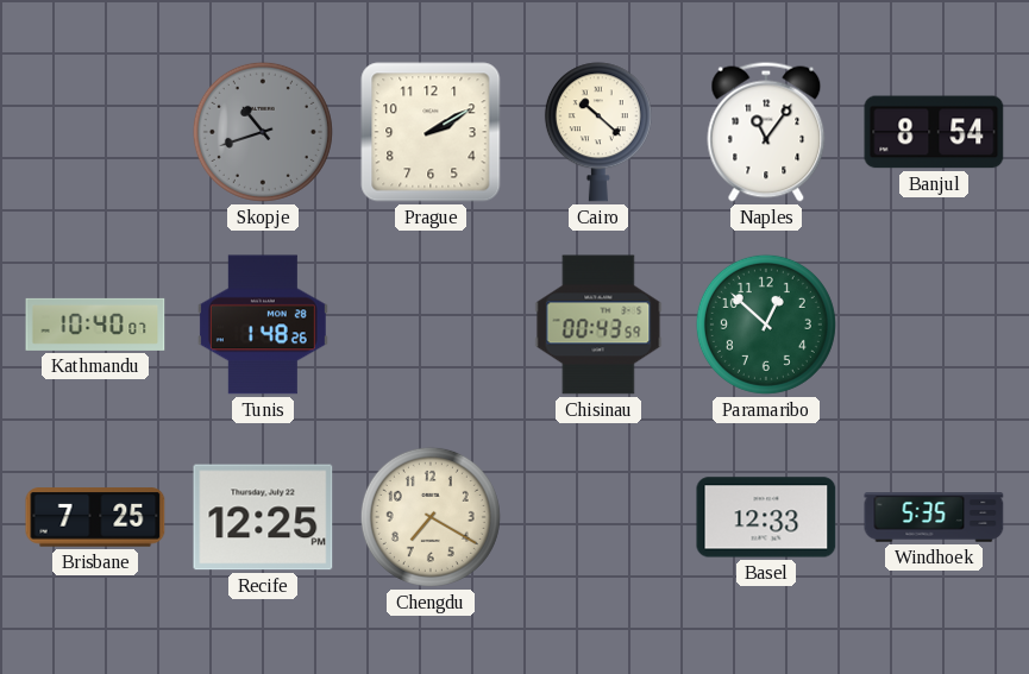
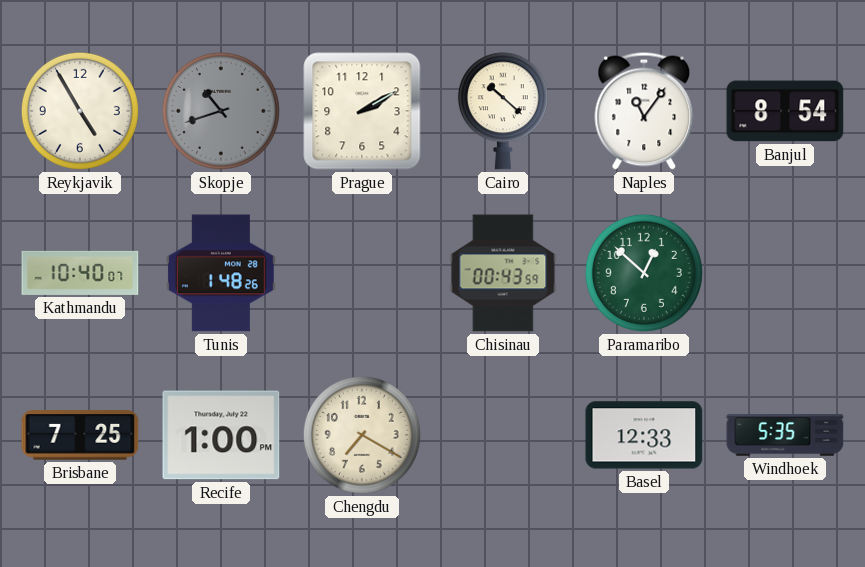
Reykjavik: none -> 4:55 (80, 111)
Recife: 12:25 -> 1:00 (221, 435)
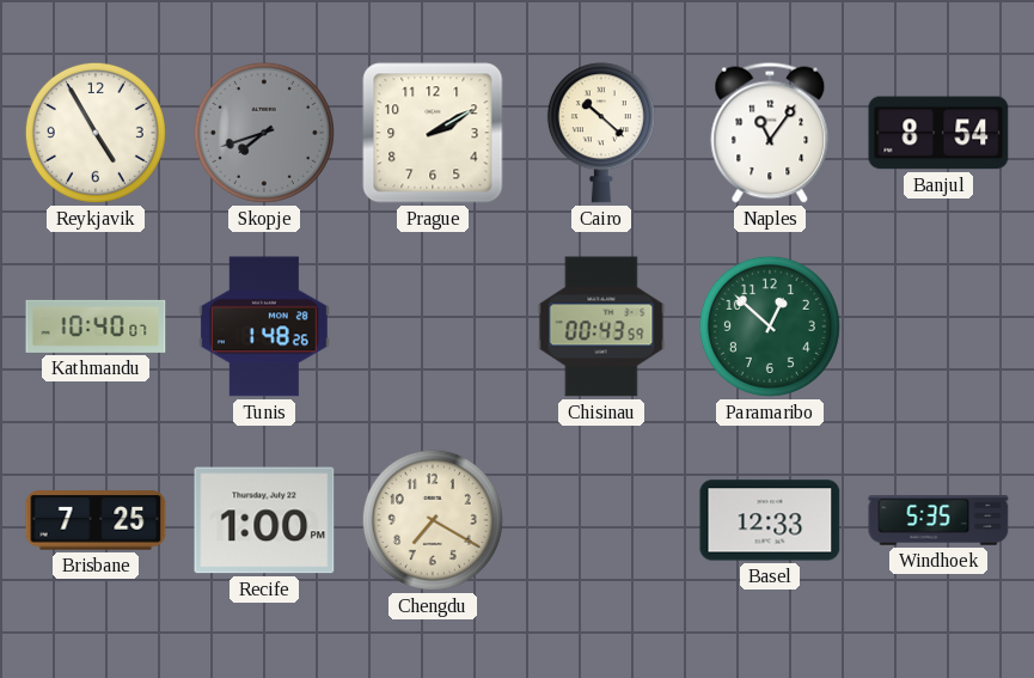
Skopje: 10:42 -> 7:42 (264, 133)
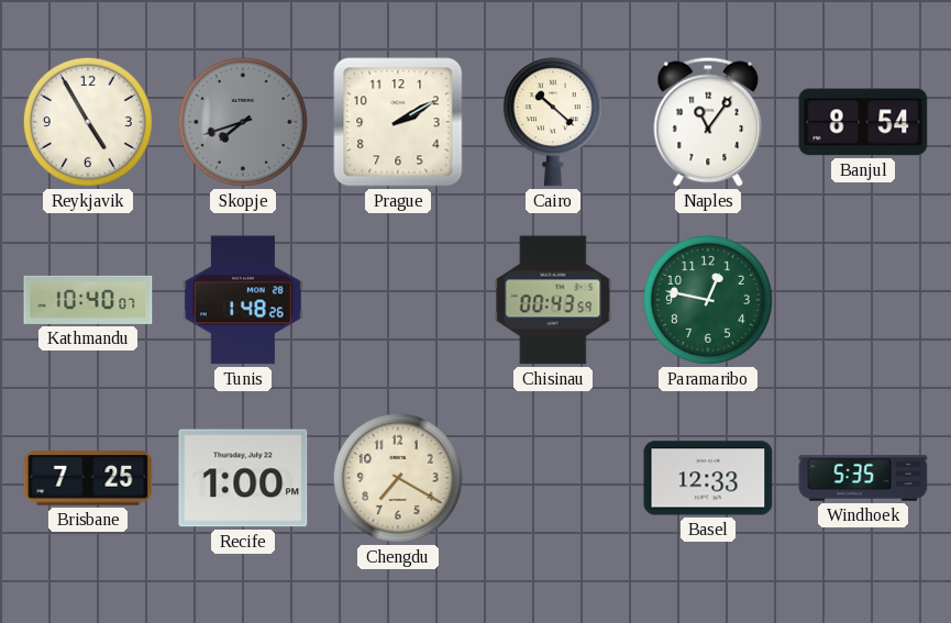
Paramaribo: 12:52 -> 12:47 (708, 300)
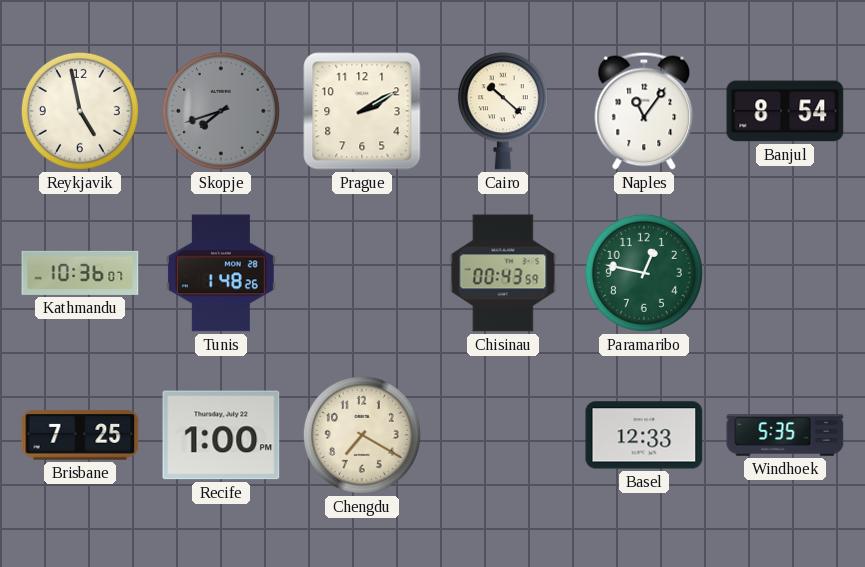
Reykjavik: 4:55 -> 4:58 (80, 111)
Kathmandu: 10:40 -> 10:36 (80, 273)
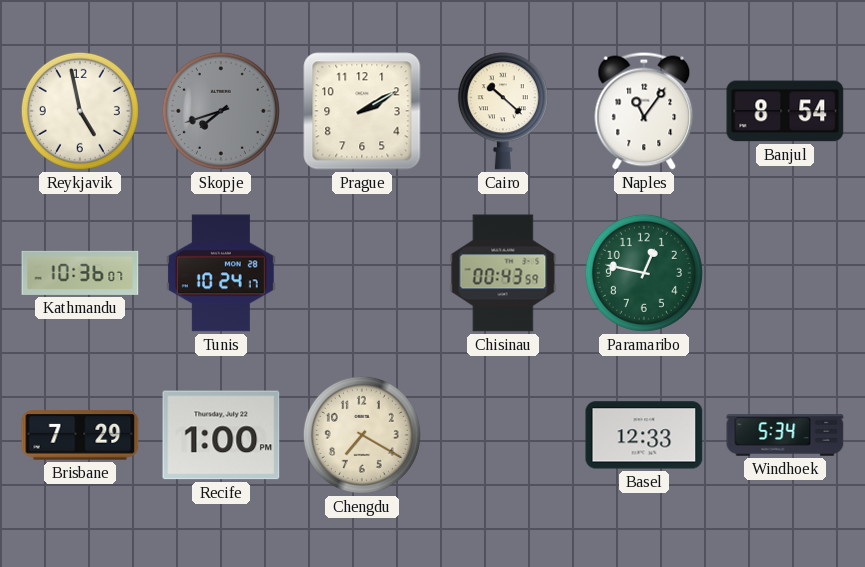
Tunis: 1:48 -> 10:24 (221, 273)
Brisbane: 7:25 -> 7:29 (80, 435)
Windhoek: 5:35 -> 5:34 (785, 435)
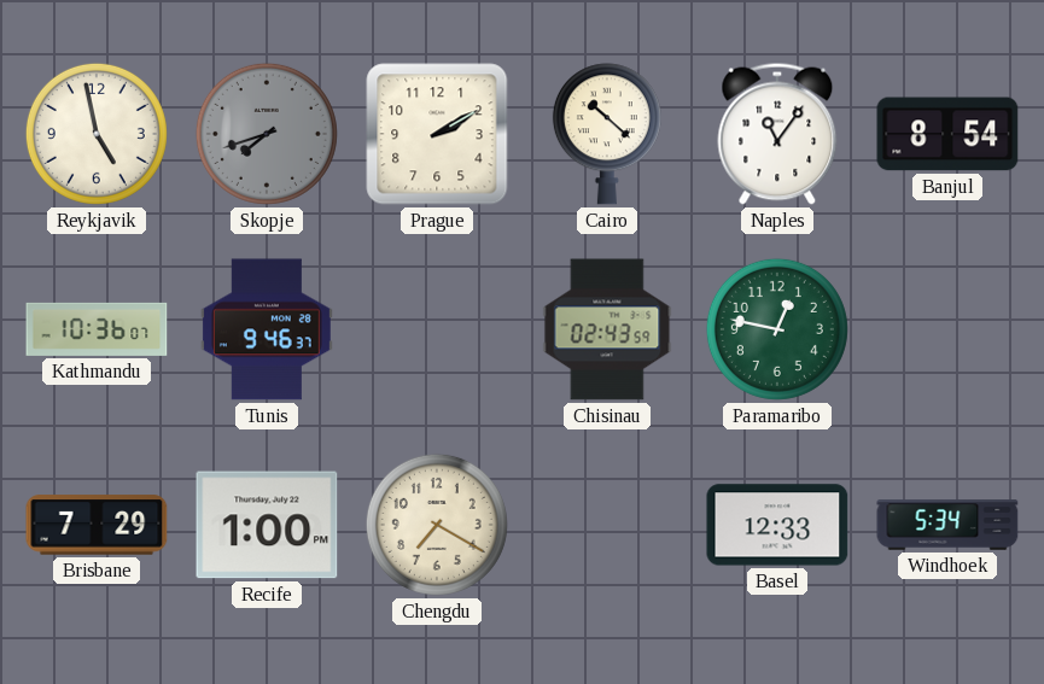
Tunis: 10:24 -> 9:46 (267, 329)
Chisinau: 00:43 -> 02:43 (607, 329)
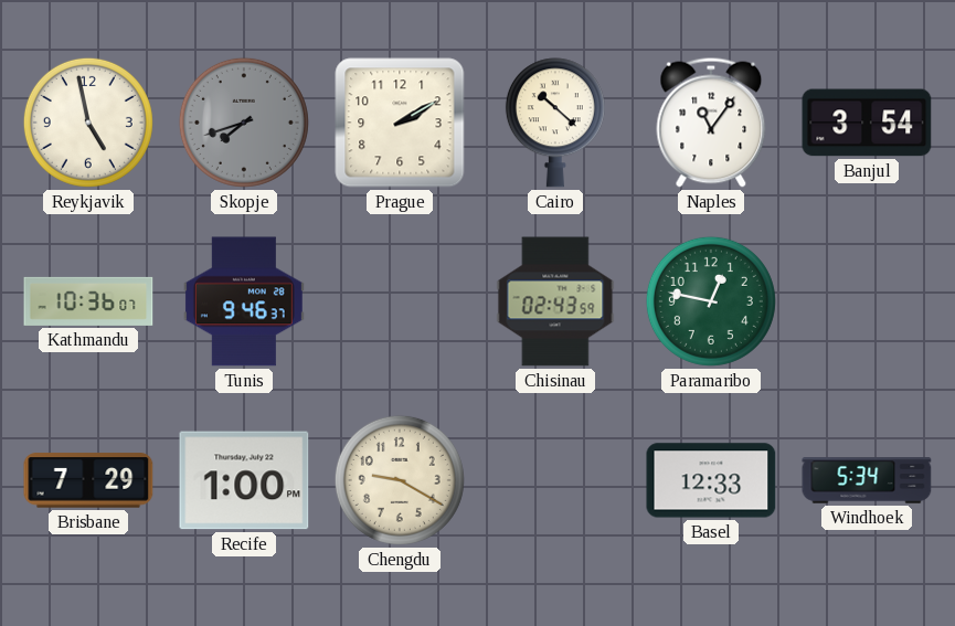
Banjul: 8:54 -> 3:54 (867, 123)
Chengdu: 7:20 -> 9:20 (400, 480)
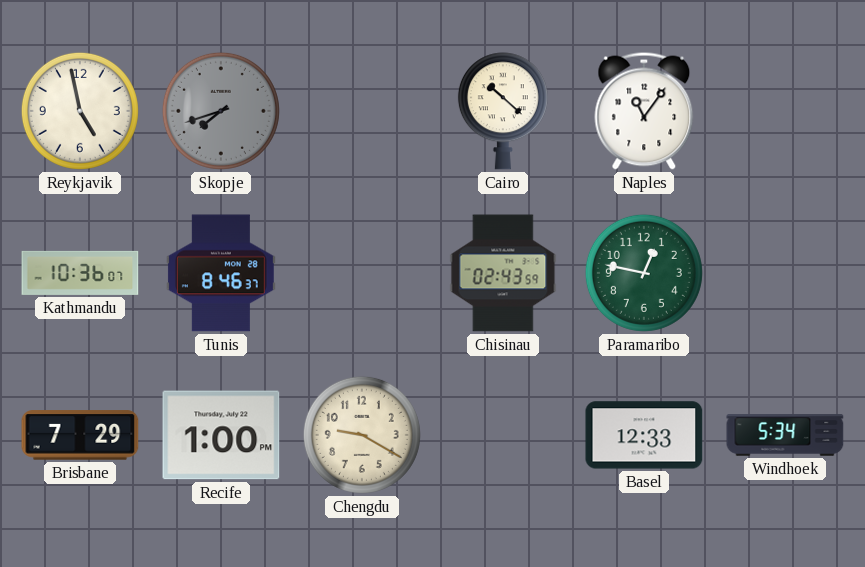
Prague: 2:10 -> none (400, 123)
Banjul: 3:54 -> none (867, 123)
Tunis: 9:46 -> 8:46 (221, 273)
